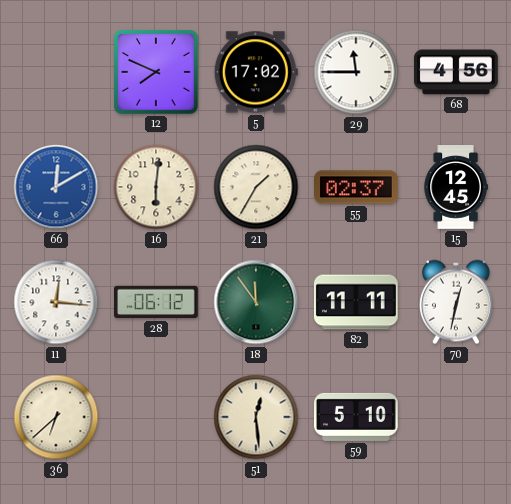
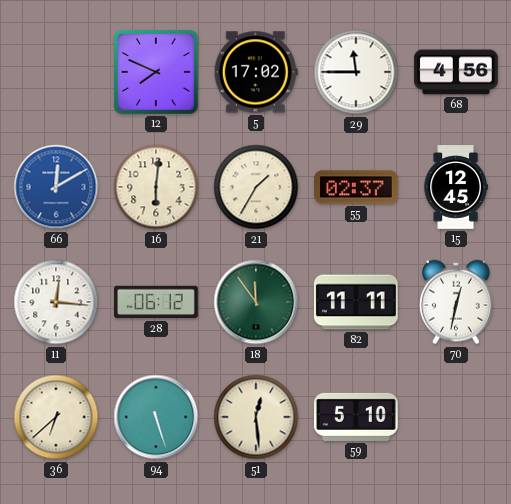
94: none -> 5:27 (156, 417)
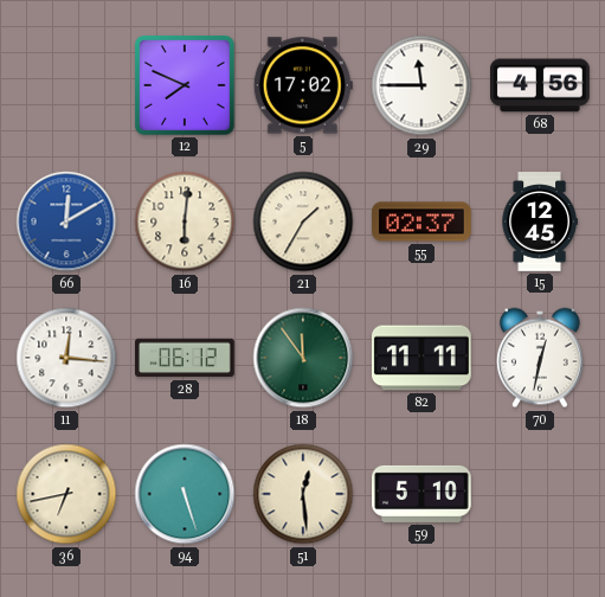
36: 6:38 -> 6:43 (66, 494)
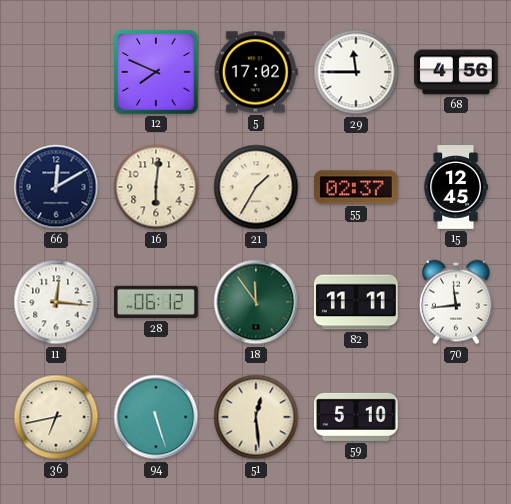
66 dial: blue -> navy (56, 187)
70: 12:32 -> 11:44 (456, 302)
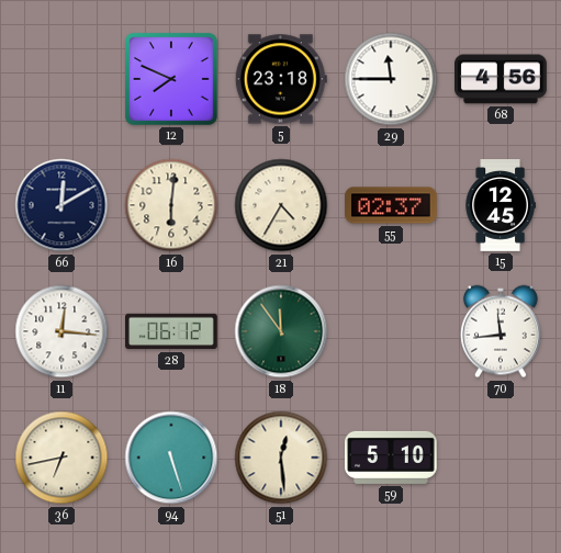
5: 17:02 -> 23:18 (281, 79)
21: 1:35 -> 4:35 (281, 205)
82: 11:11 -> none (356, 302)
